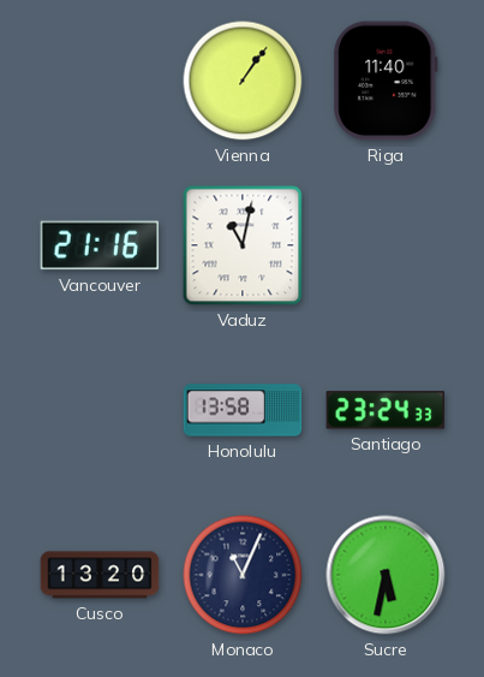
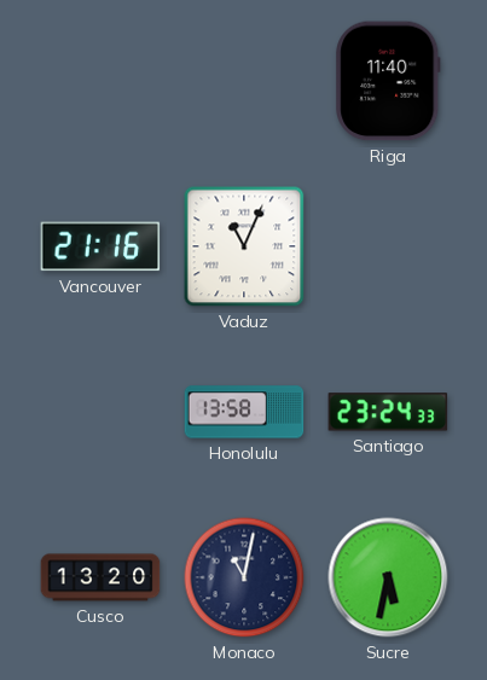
Vienna: 1:06 -> none (243, 81)
Vaduz: 11:02 -> 11:04 (244, 246)
Monaco: 11:04 -> 11:02 (244, 577)
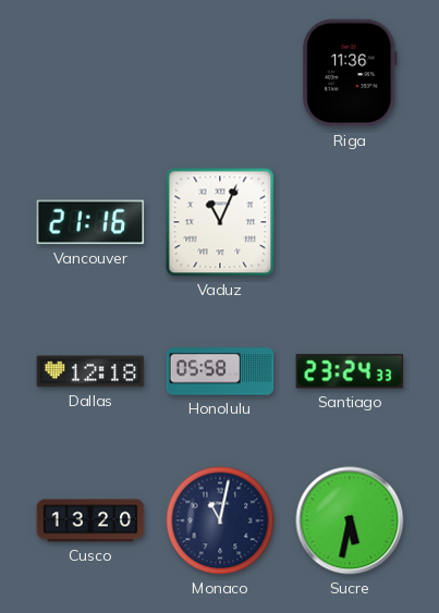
Riga: 11:40 -> 11:36 (350, 73)
Dallas: none -> 12:18 (90, 371)
Honolulu: 13:58 -> 05:58 (220, 371)
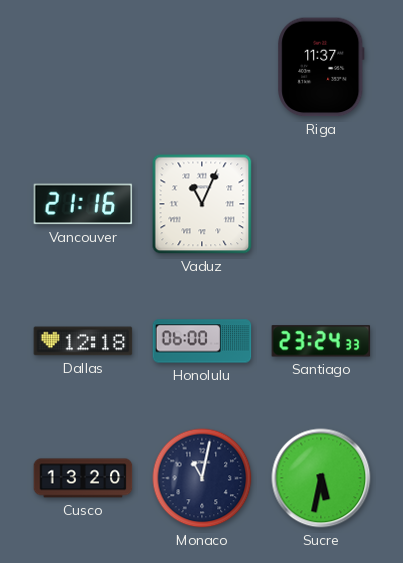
Riga: 11:36 -> 11:37 (321, 67)
Honolulu: 05:58 -> 06:00 (202, 341)
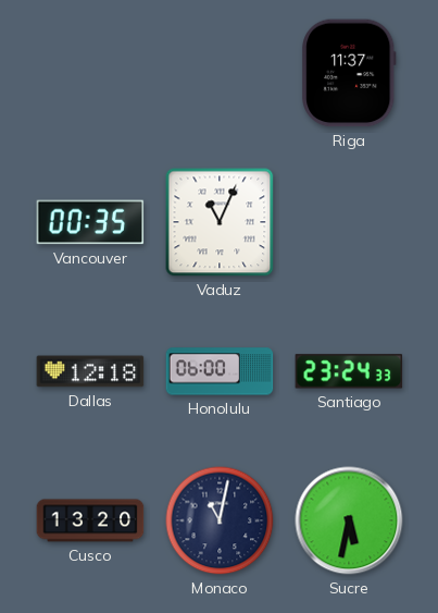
Vancouver: 21:16 -> 00:35 (90, 222)
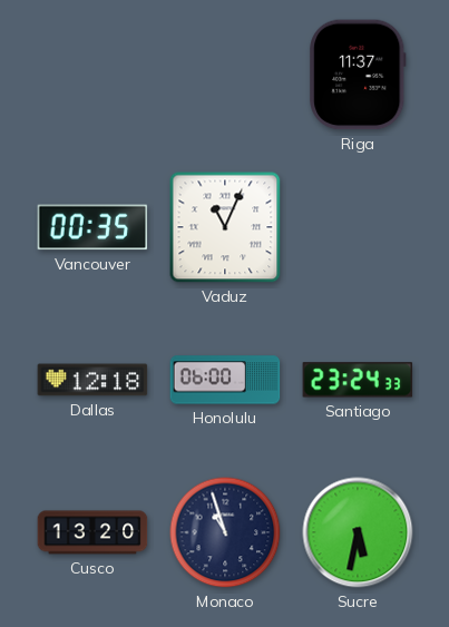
Monaco: 11:02 -> 10:57 (225, 532)
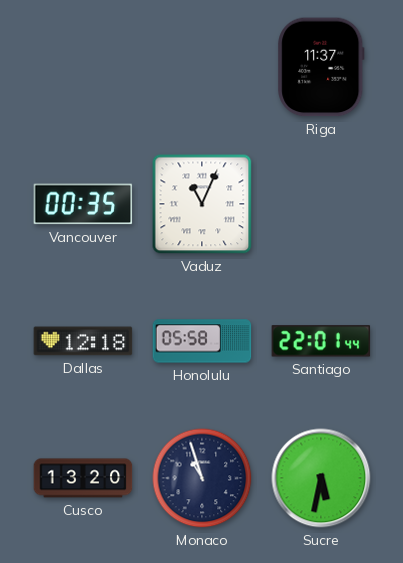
Honolulu: 06:00 -> 05:58 (202, 341)
Santiago: 23:24 -> 22:01 (321, 341)
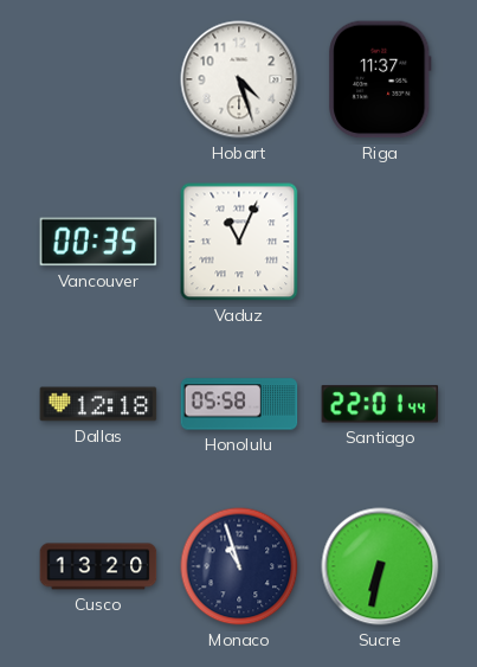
Hobart: none -> 4:27 (239, 79)
Sucre: 5:32 -> 6:32 (380, 566)
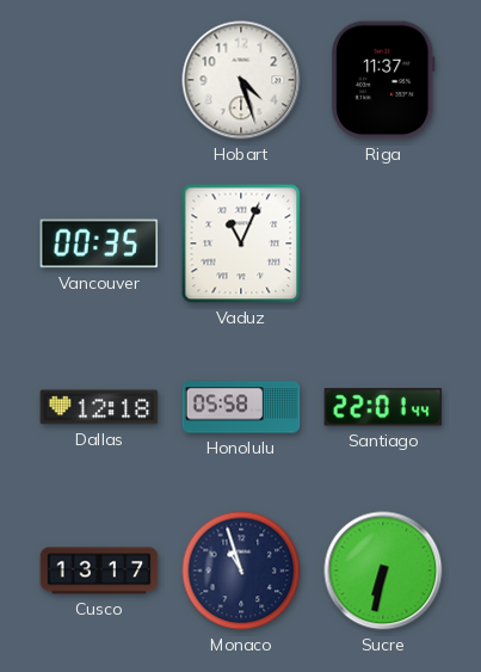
Cusco: 13:20 -> 13:17 (99, 571)
